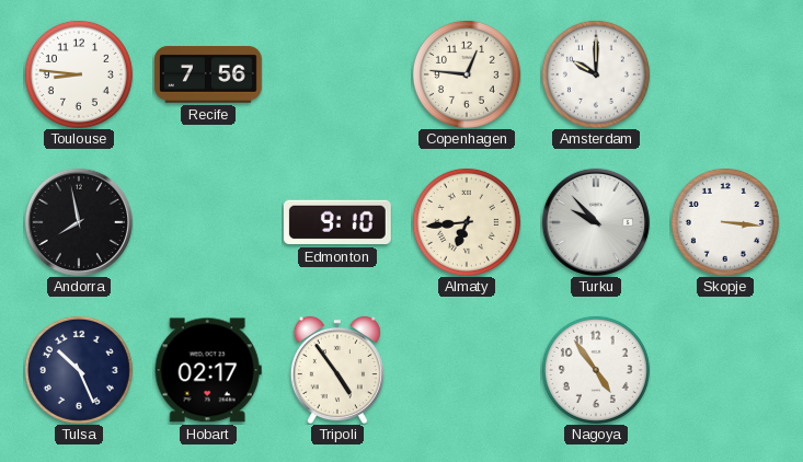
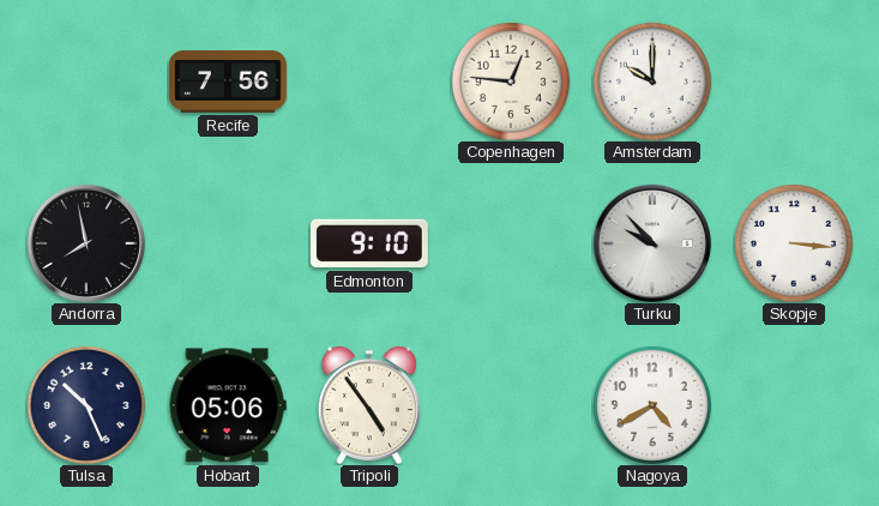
Toulouse: 8:46 -> none (79, 74)
Almaty: 6:44 -> none (467, 222)
Hobart: 02:17 -> 05:06 (228, 405)
Nagoya: 4:54 -> 4:40 (652, 405)
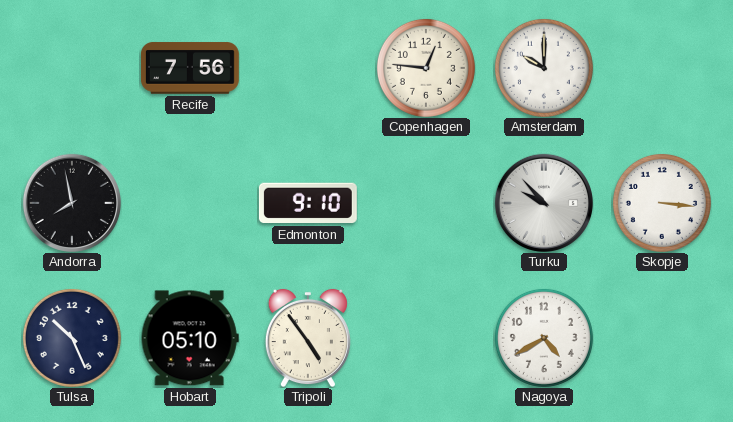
Hobart: 05:06 -> 05:10 (190, 338)
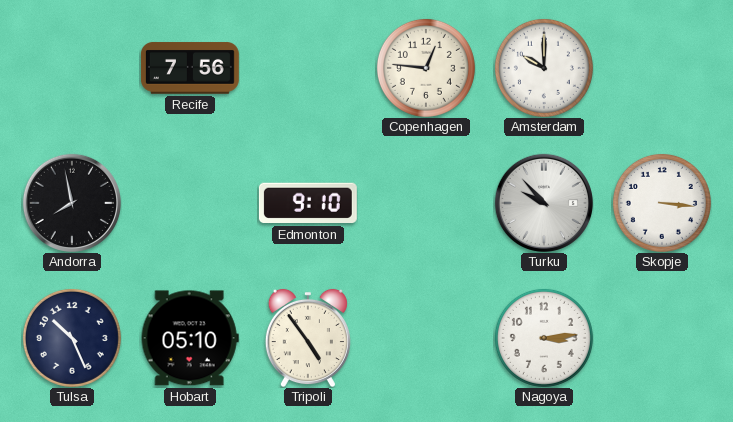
Nagoya: 4:40 -> 3:14 (544, 338)
